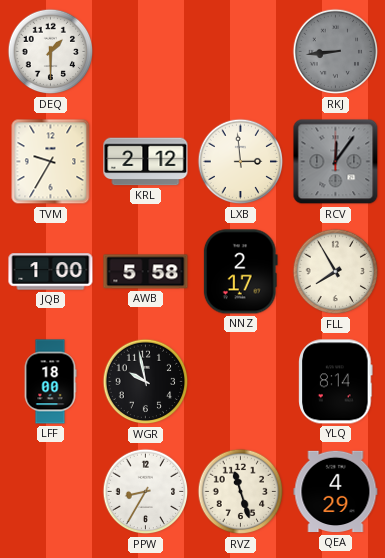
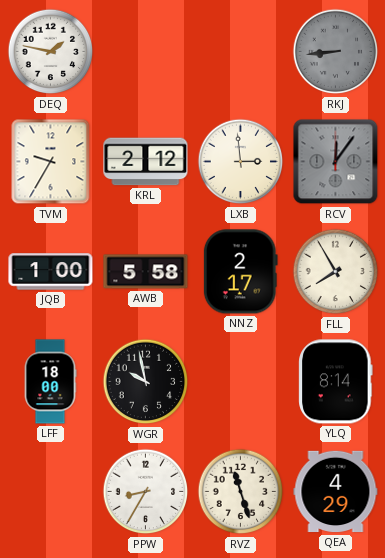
DEQ: 1:30 -> 1:47 (51, 52)
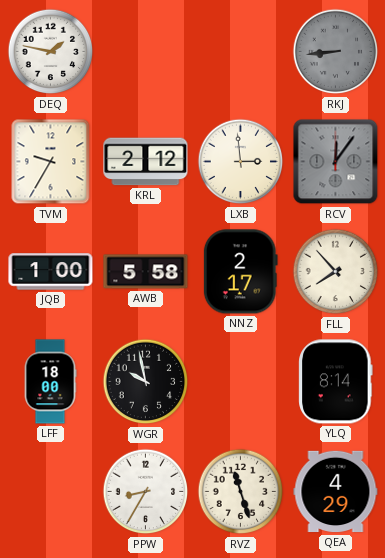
FLL: 7:55 -> 7:53 (336, 272)
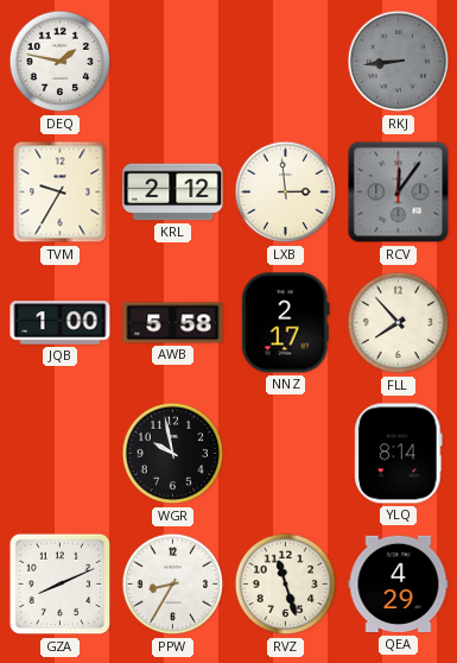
LFF: 18:00 -> none (50, 382)
GZA: none -> 8:11 (61, 585)
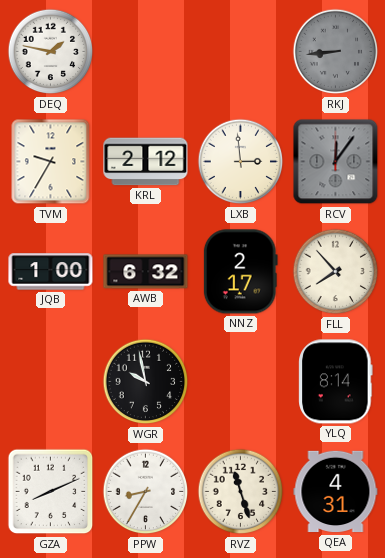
AWB: 5:58 -> 6:32 (146, 272)
QEA: 4:29 -> 4:31 (336, 492)
